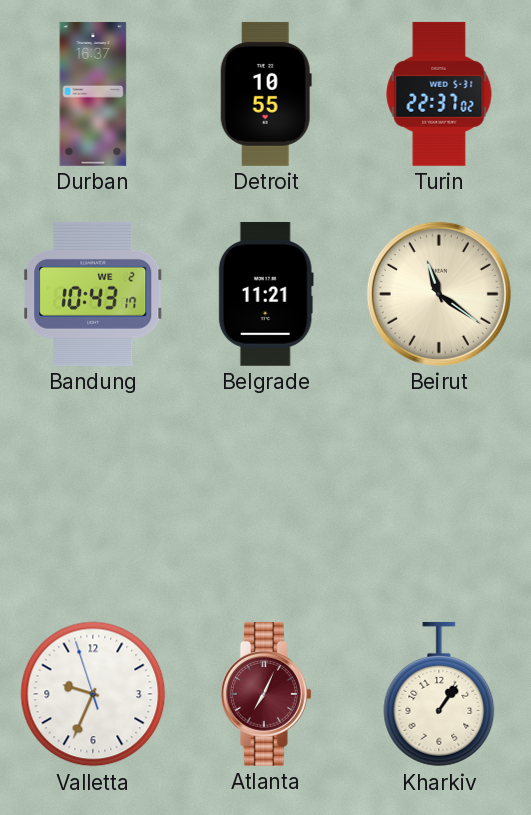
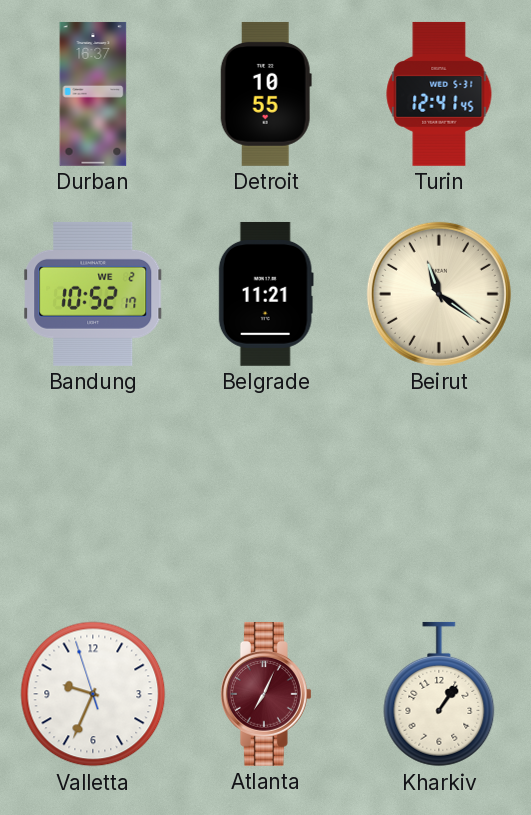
Turin: 22:37 -> 12:41 (439, 94)
Bandung: 10:43 -> 10:52 (94, 294)
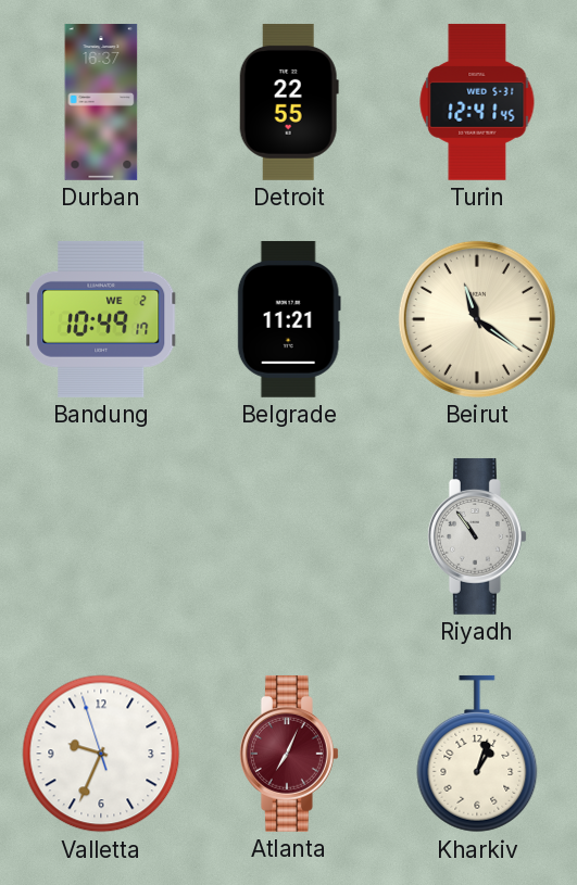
Detroit: 10:55 -> 22:55 (289, 102)
Bandung: 10:52 -> 10:49 (102, 319)
Riyadh: none -> 10:54 (477, 536)
Kharkiv: 1:06 -> 1:03 (477, 754)
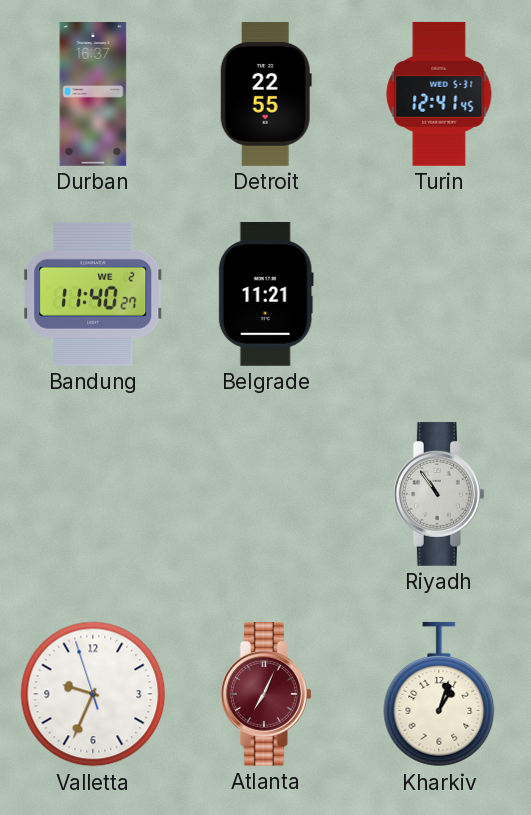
Bandung: 10:49 -> 11:40 (94, 294)
Beirut: 11:21 -> none (477, 319)
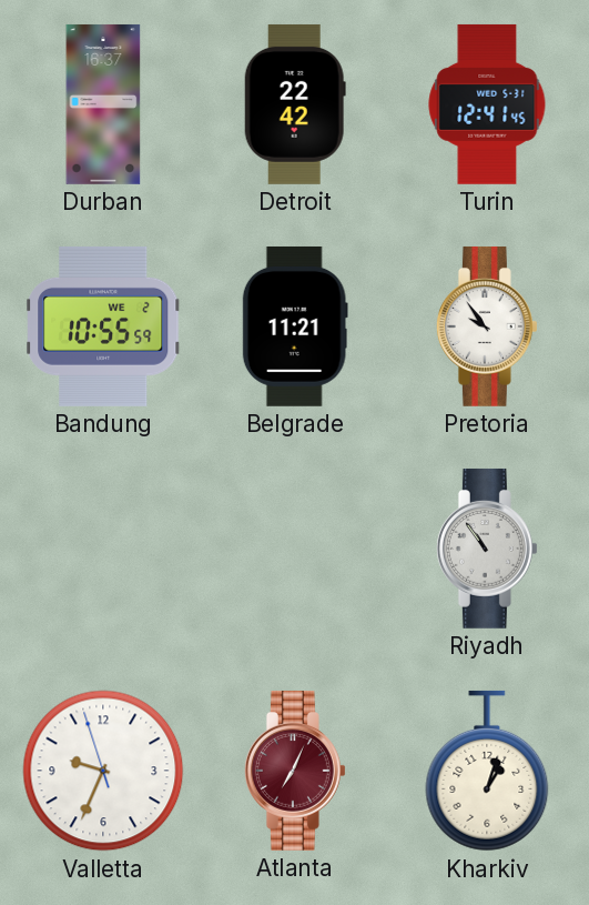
Detroit: 22:55 -> 22:42 (295, 104)
Bandung: 11:40 -> 10:55 (104, 326)
Pretoria: none -> 9:54 (487, 326)
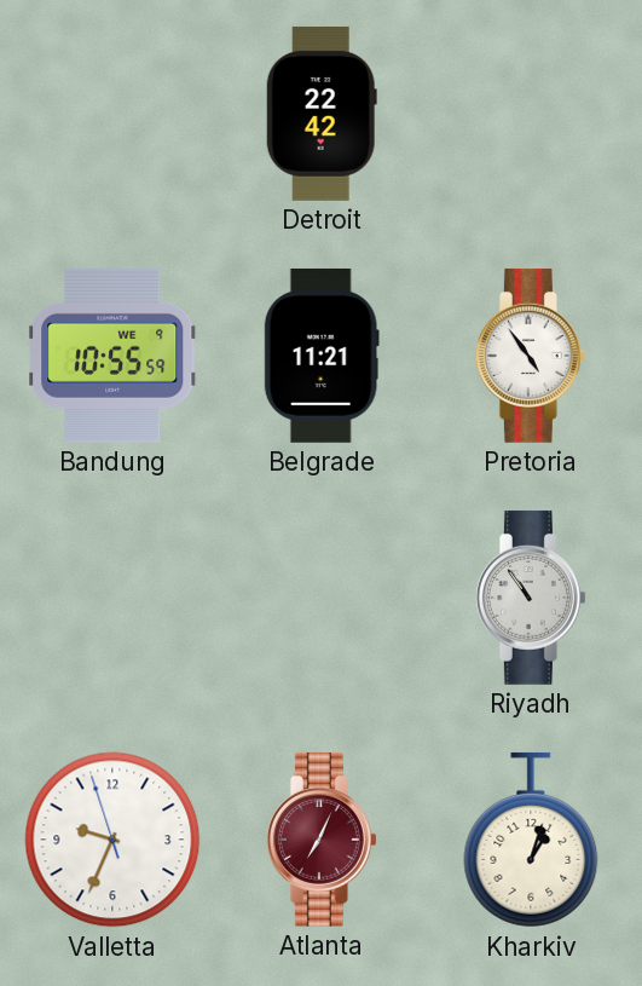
Durban: 16:37 -> none (103, 104)
Turin: 12:41 -> none (487, 104)
Bandung date: WE 2 -> WE 9 (114, 356)
Pretoria: 9:54 -> 4:54 (531, 356)
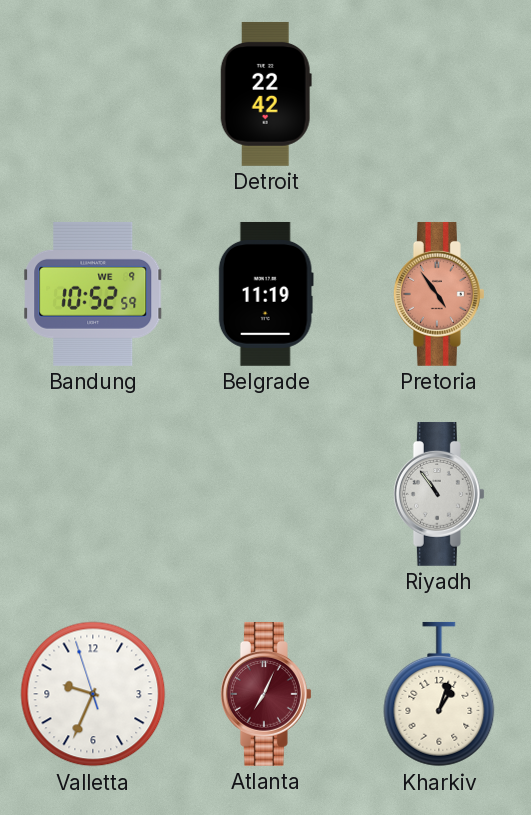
Bandung: 10:55 -> 10:52 (94, 294)
Belgrade: 11:21 -> 11:19 (266, 294)
Pretoria dial: white -> salmon (439, 294)
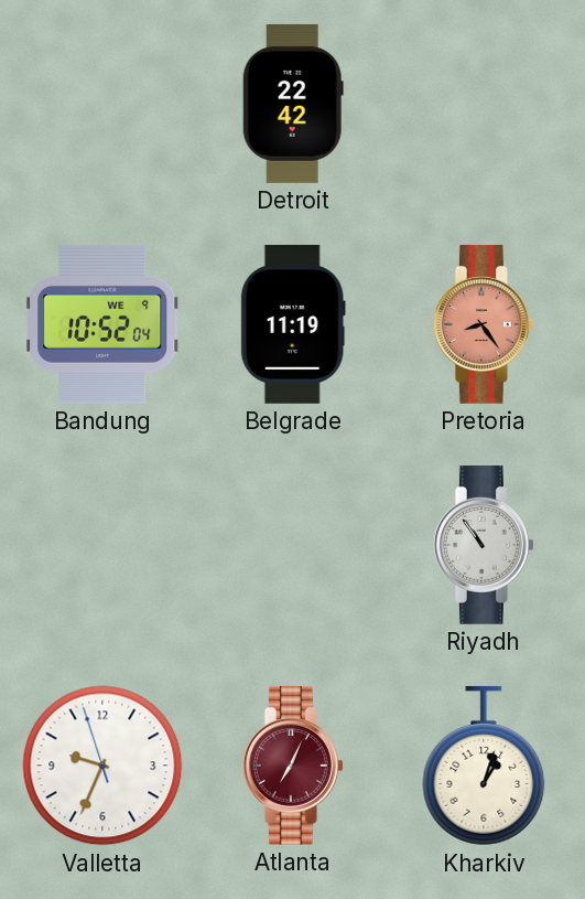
Bandung: 10:52:59 -> 10:52:04 (104, 324)
Pretoria: 4:54 -> 8:24 (484, 324)
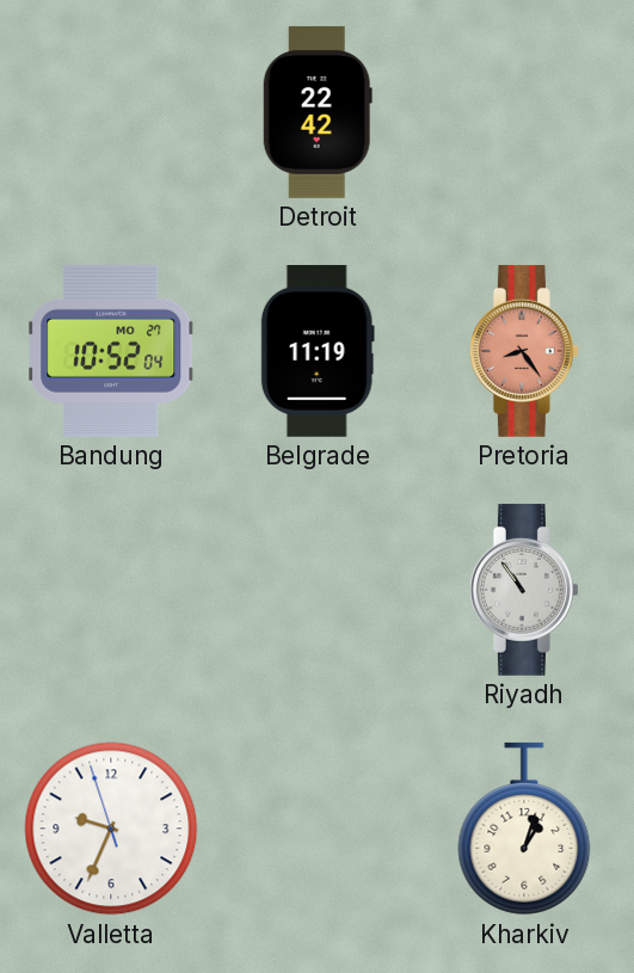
Bandung date: WE 9 -> MO 27 (112, 351)
Atlanta: 7:04 -> none (293, 766)
